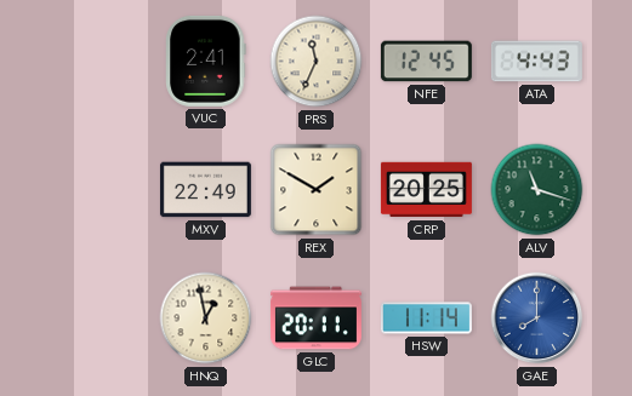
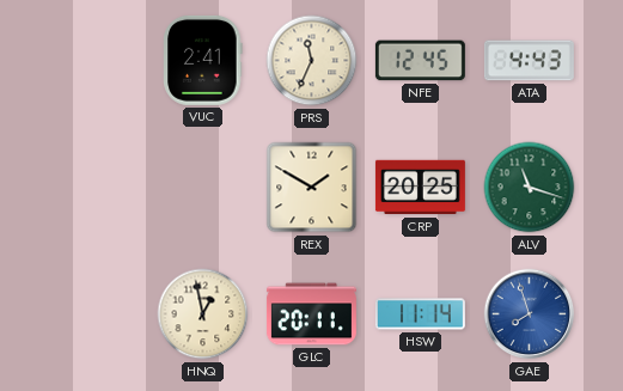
MXV: 22:49 -> none (205, 190)
GAE: 8:00 -> 7:57 (530, 314)
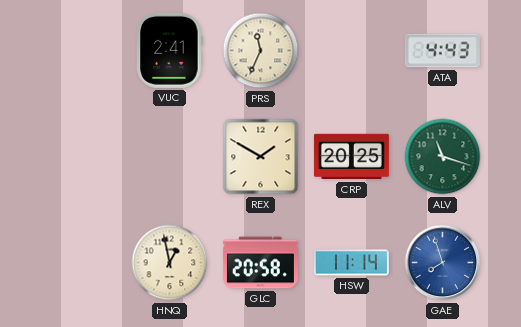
NFE: 12:45 -> none (420, 61)
GLC: 20:11 -> 20:58 (260, 263)
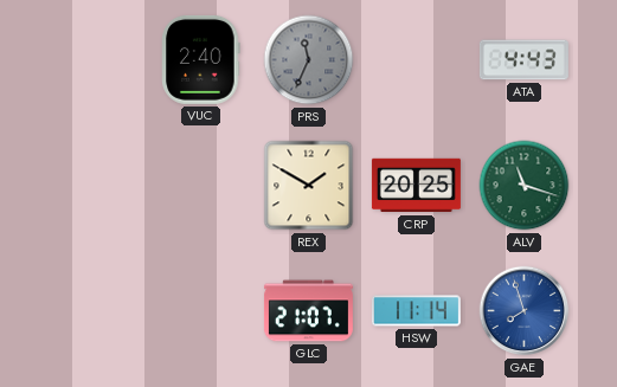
VUC: 2:41 -> 2:40 (201, 59)
PRS dial: cream -> grey (309, 60)
HNQ: 12:58 -> none (170, 263)
GLC: 20:58 -> 21:07 (308, 311)
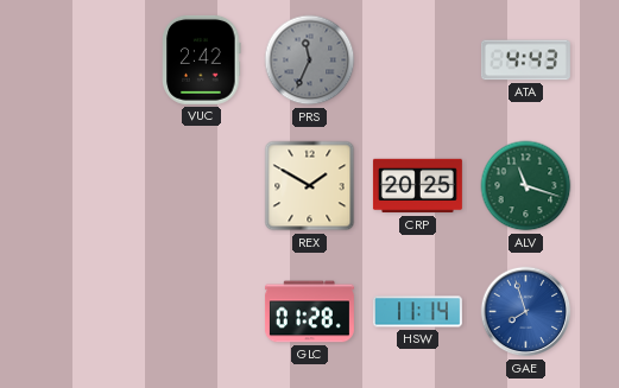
VUC: 2:40 -> 2:42 (202, 59)
GLC: 21:07 -> 01:28 (309, 312)
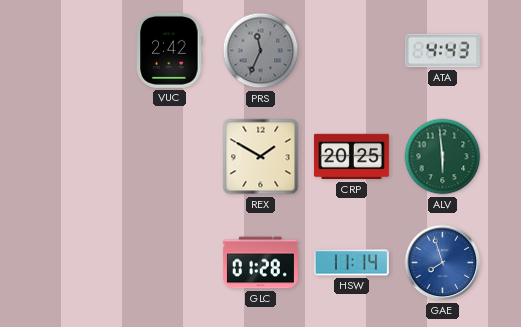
ALV: 11:18 -> 5:59 (443, 157)
